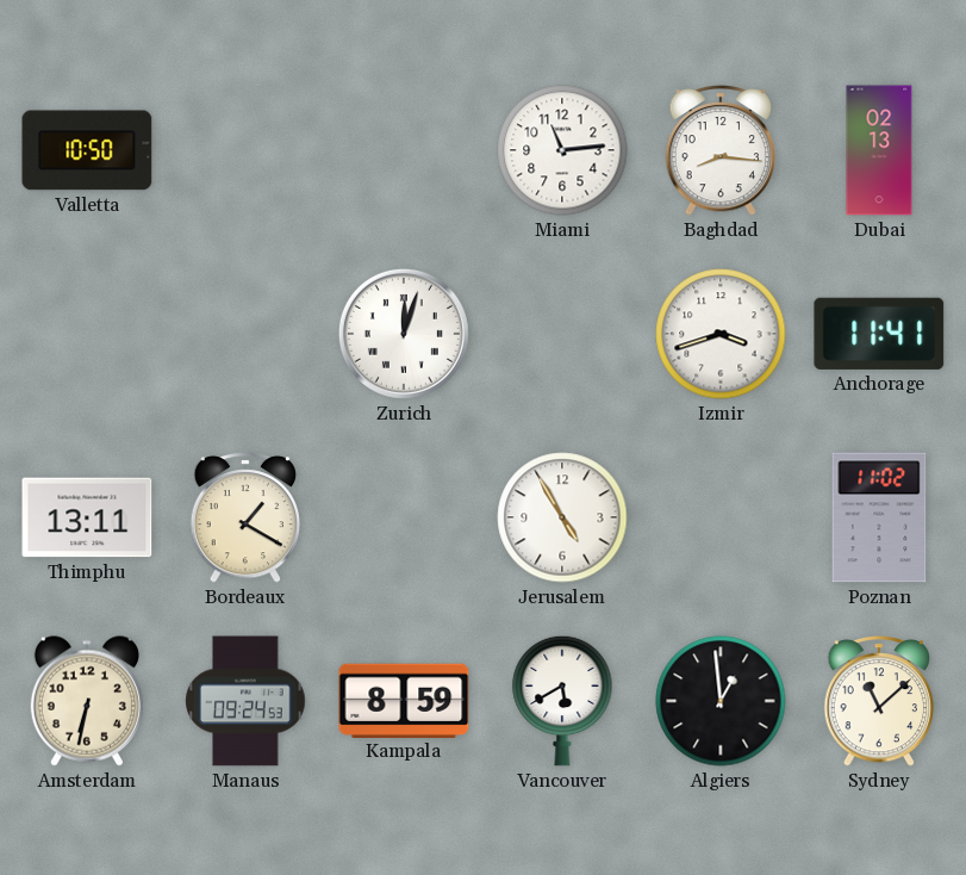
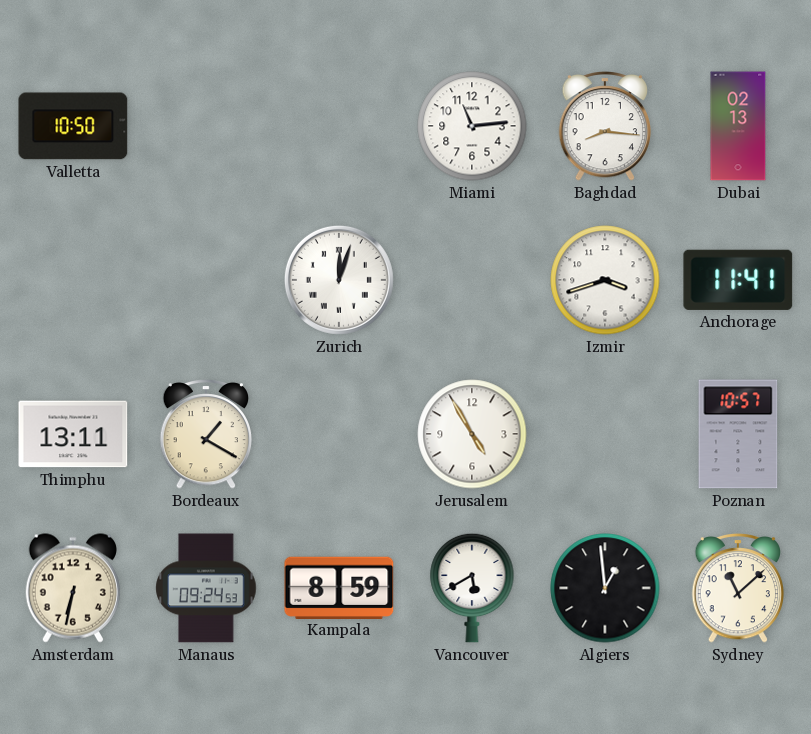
Poznan: 11:02 -> 10:57 (738, 434)
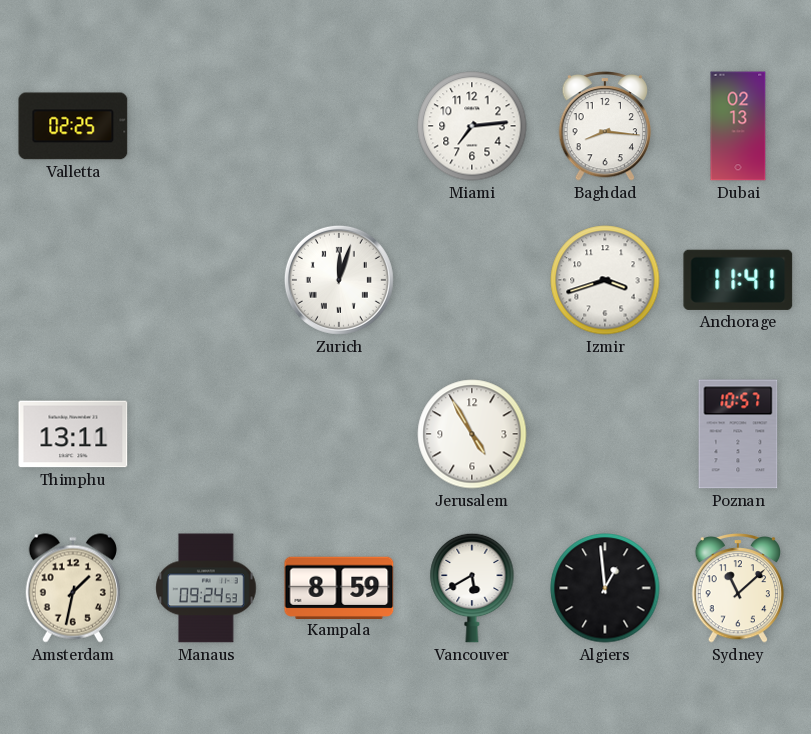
Valletta: 10:50 -> 02:25 (73, 126)
Miami: 11:14 -> 7:14 (472, 126)
Bordeaux: 1:20 -> none (206, 434)
Amsterdam: 6:32 -> 1:32 (73, 588)
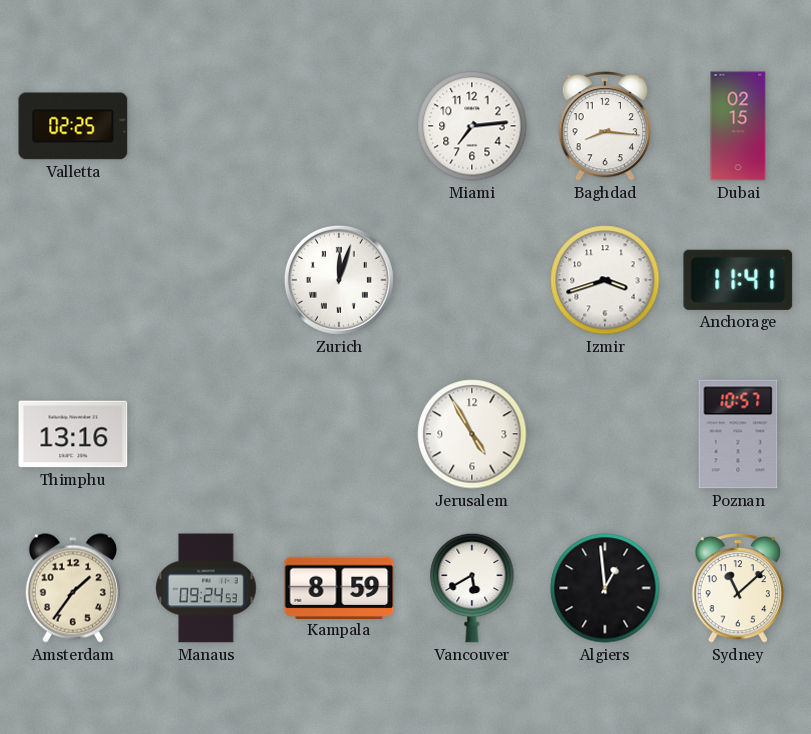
Dubai: 02:13 -> 02:15 (738, 126)
Thimphu: 13:11 -> 13:16 (73, 434)
Amsterdam: 1:32 -> 1:36 (73, 588)
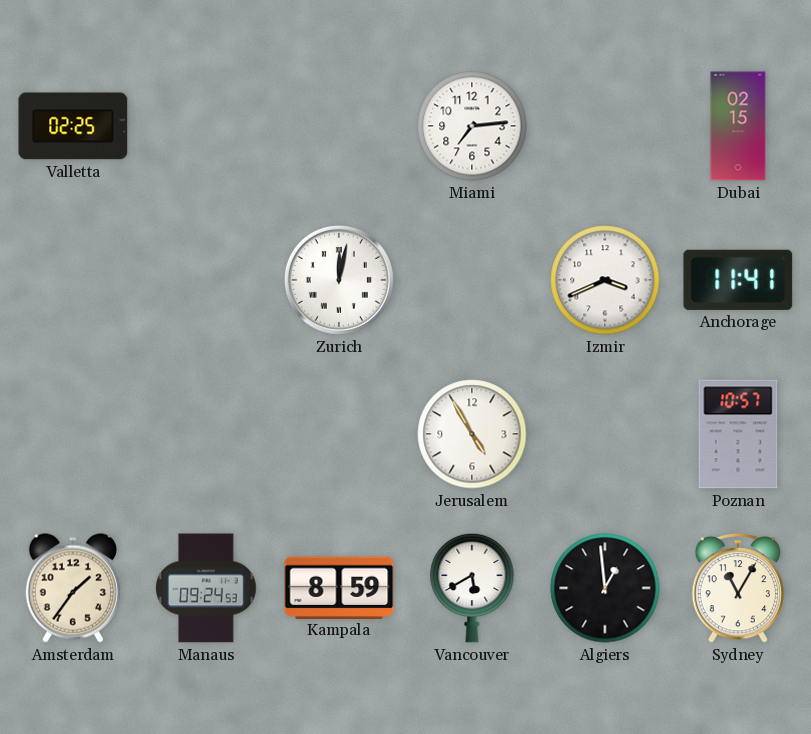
Baghdad: 8:16 -> none (605, 126)
Zurich: 12:03 -> 12:02 (339, 280)
Izmir: 3:42 -> 3:41 (605, 280)
Thimphu: 13:16 -> none (73, 434)
Sydney: 11:08 -> 11:05 (738, 588)
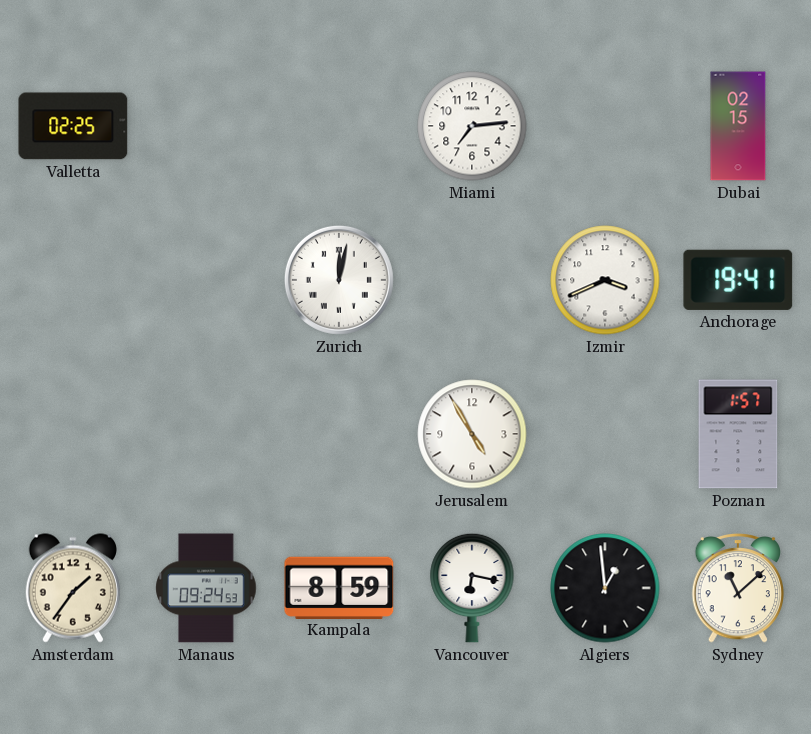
Anchorage: 11:41 -> 19:41 (738, 280)
Poznan: 10:57 -> 1:57 (738, 434)
Vancouver: 5:40 -> 6:17 (472, 588)
Sydney: 11:05 -> 11:08 (738, 588)
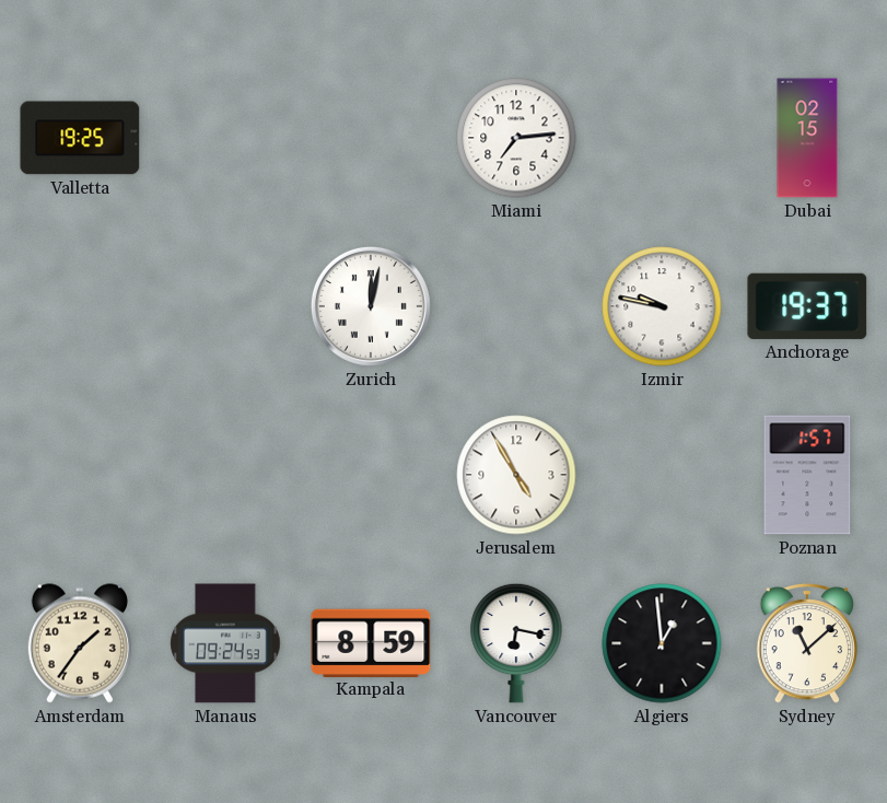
Valletta: 02:25 -> 19:25 (80, 138)
Izmir: 3:41 -> 9:47 (662, 306)
Anchorage: 19:41 -> 19:37 (807, 306)
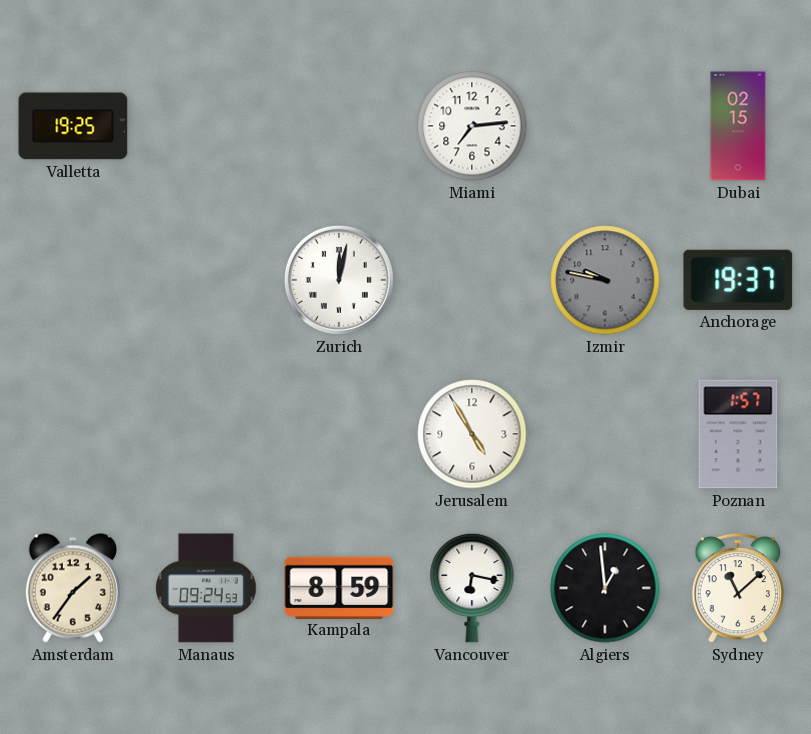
Izmir dial: white -> grey (605, 280)
